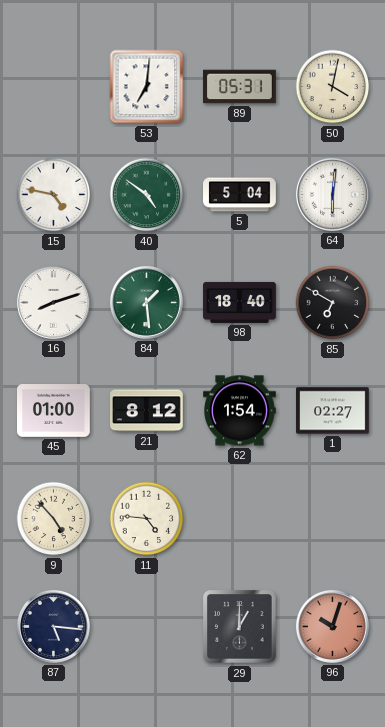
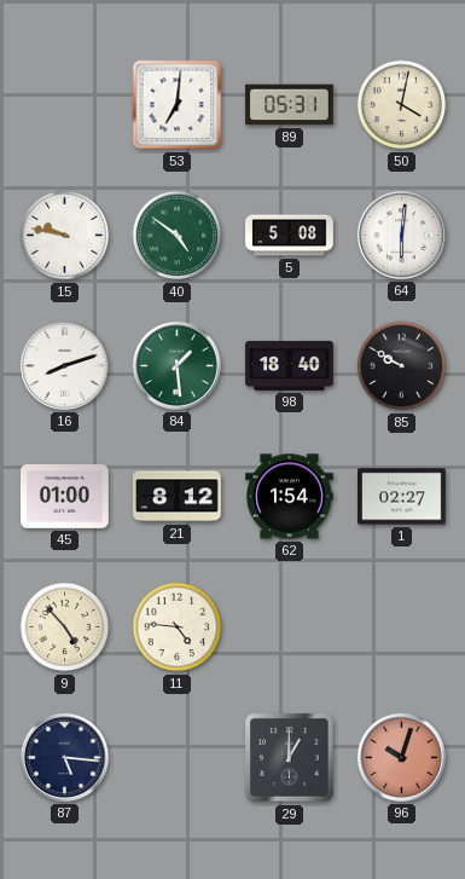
15: 4:47 -> 9:47 (65, 236)
5: 5:04 -> 5:08 (290, 236)
85: 6:50 -> 9:50 (402, 366)
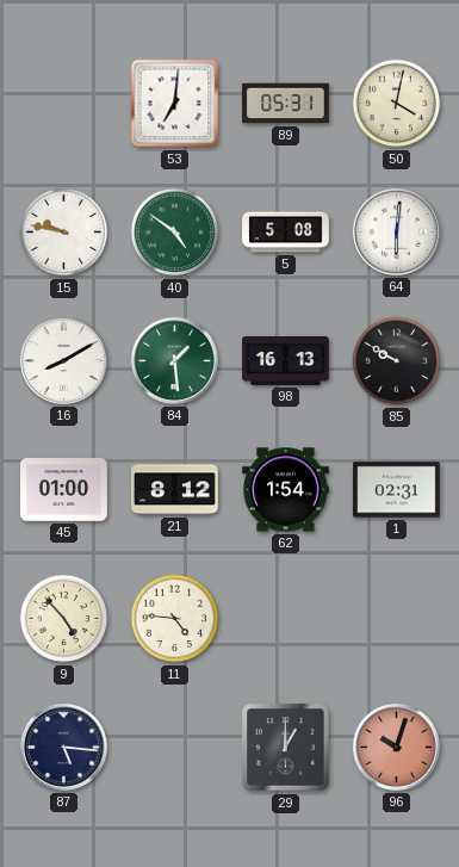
16: 8:12 -> 8:10 (63, 360)
98: 18:40 -> 16:13 (286, 360)
1: 02:27 -> 02:31 (397, 490)
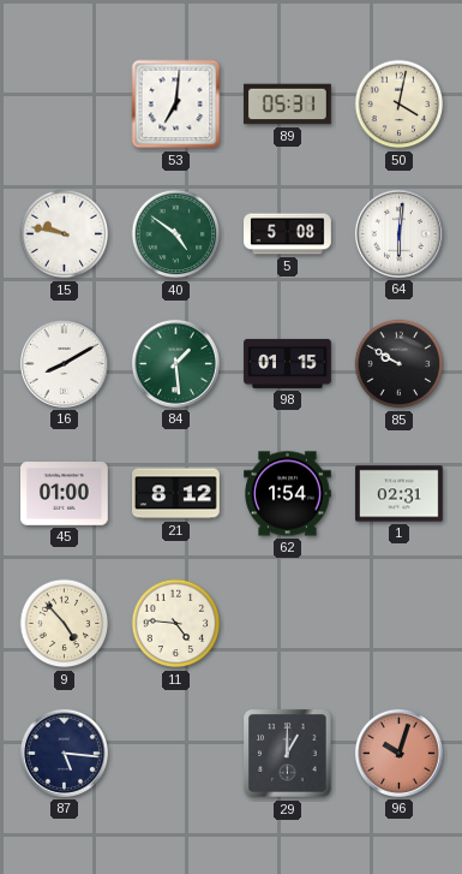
98: 16:13 -> 01:15 (288, 363)
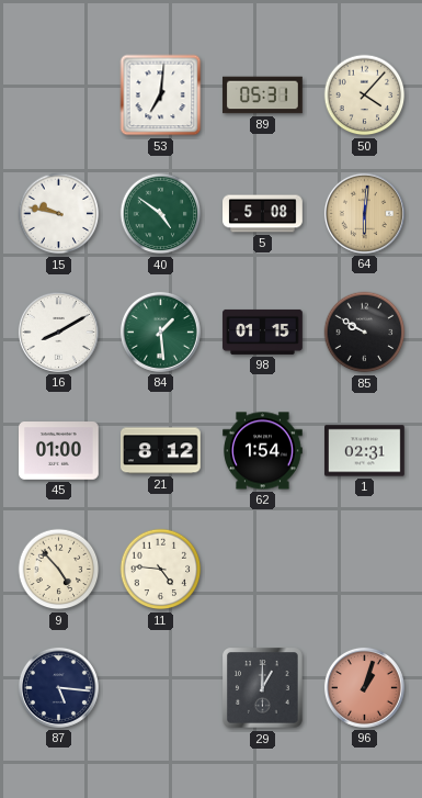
50: 4:02 -> 4:07 (365, 95)
64 dial: white -> champagne (364, 213)
96: 10:03 -> 1:03 (364, 687)
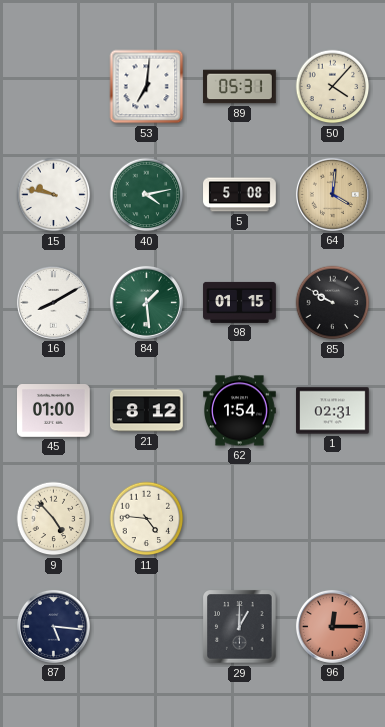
40: 4:51 -> 4:13 (147, 195)
64: 6:01 -> 4:01 (332, 194)
96: 1:03 -> 12:15 (332, 626)
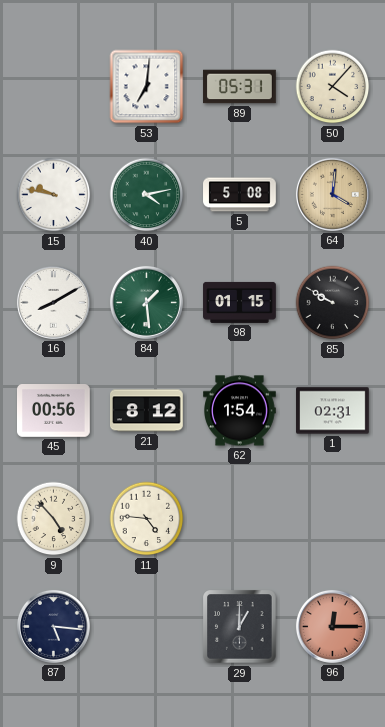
45: 01:00 -> 00:56 (54, 411)
